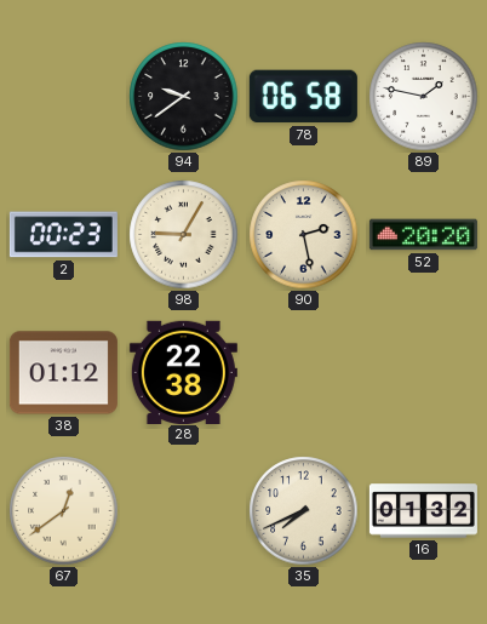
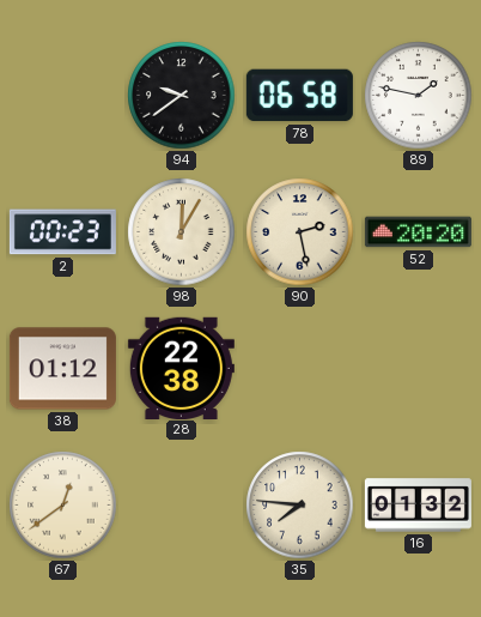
98: 9:05 -> 12:05 (182, 232)
35: 7:41 -> 7:46 (300, 506)
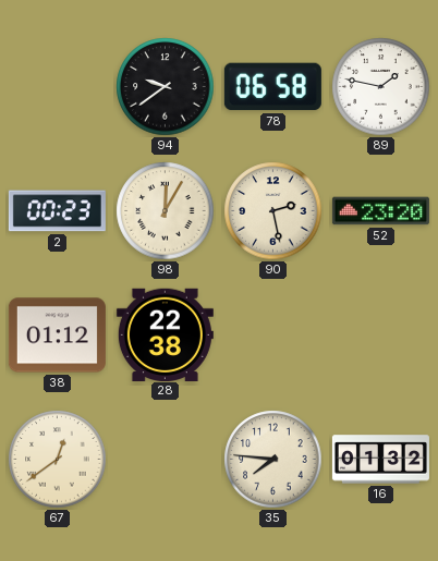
52: 20:20 -> 23:20 (380, 211)
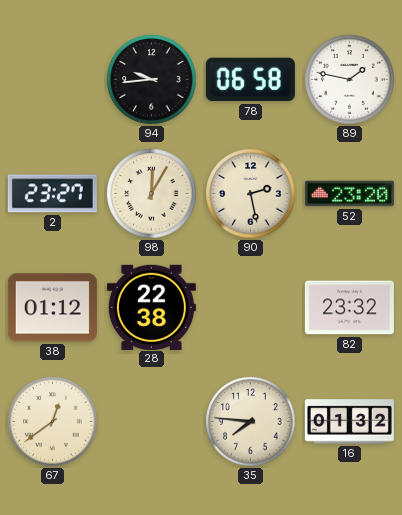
94: 9:39 -> 9:44 (152, 80)
2: 00:23 -> 23:27 (52, 194)
82: none -> 23:32 (349, 308)
